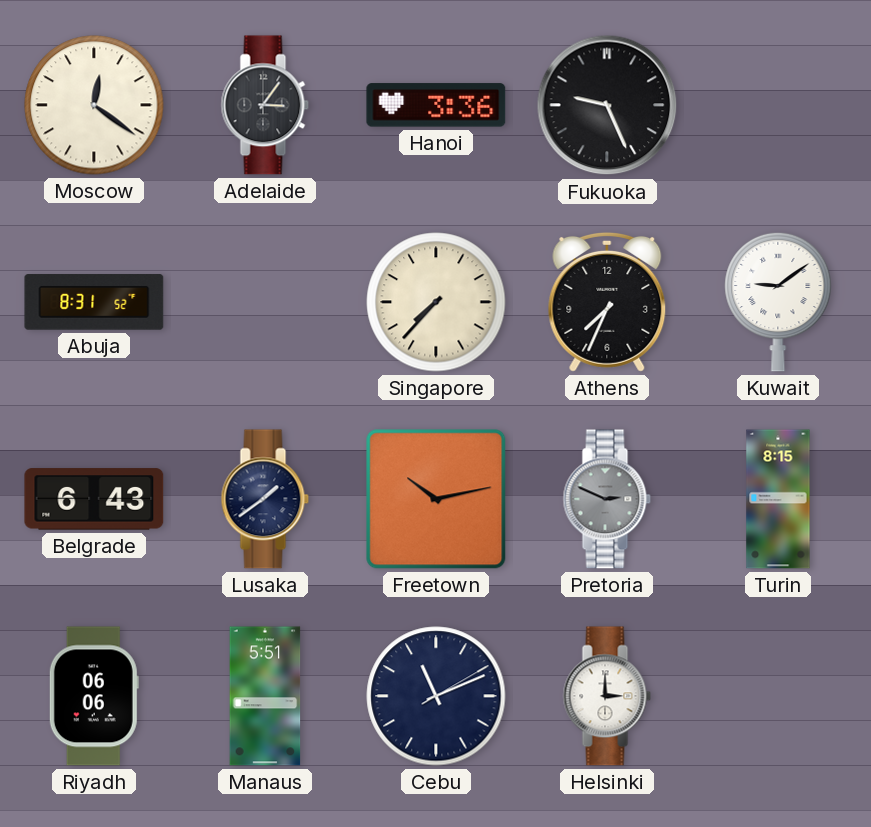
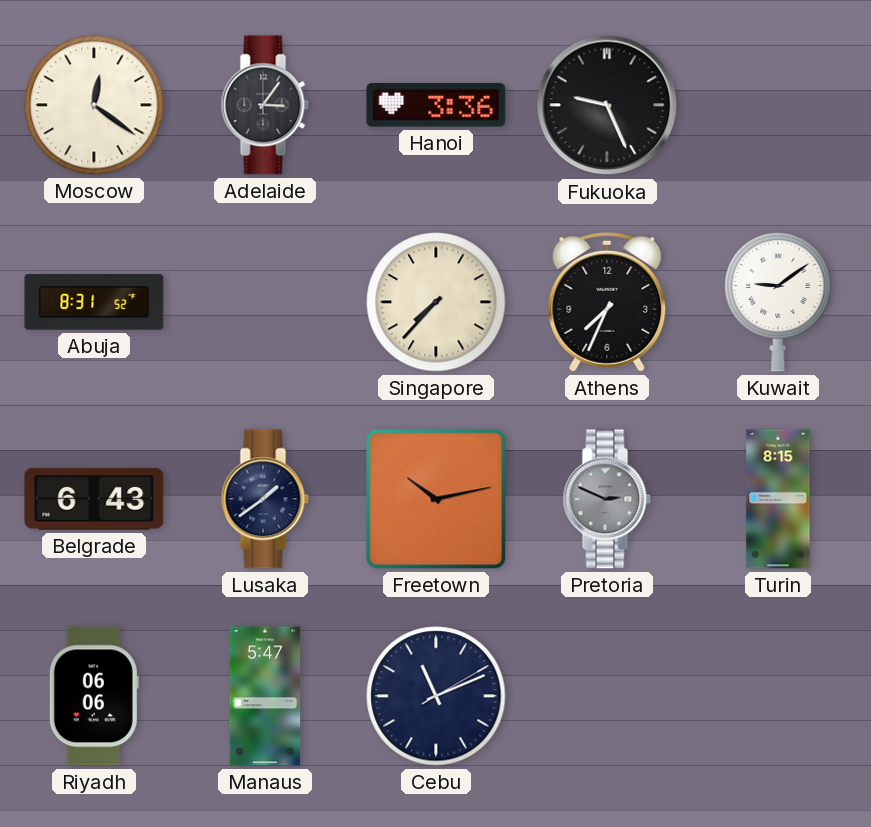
Manaus: 5:51 -> 5:47 (265, 696)
Helsinki: 3:00 -> none (607, 696)
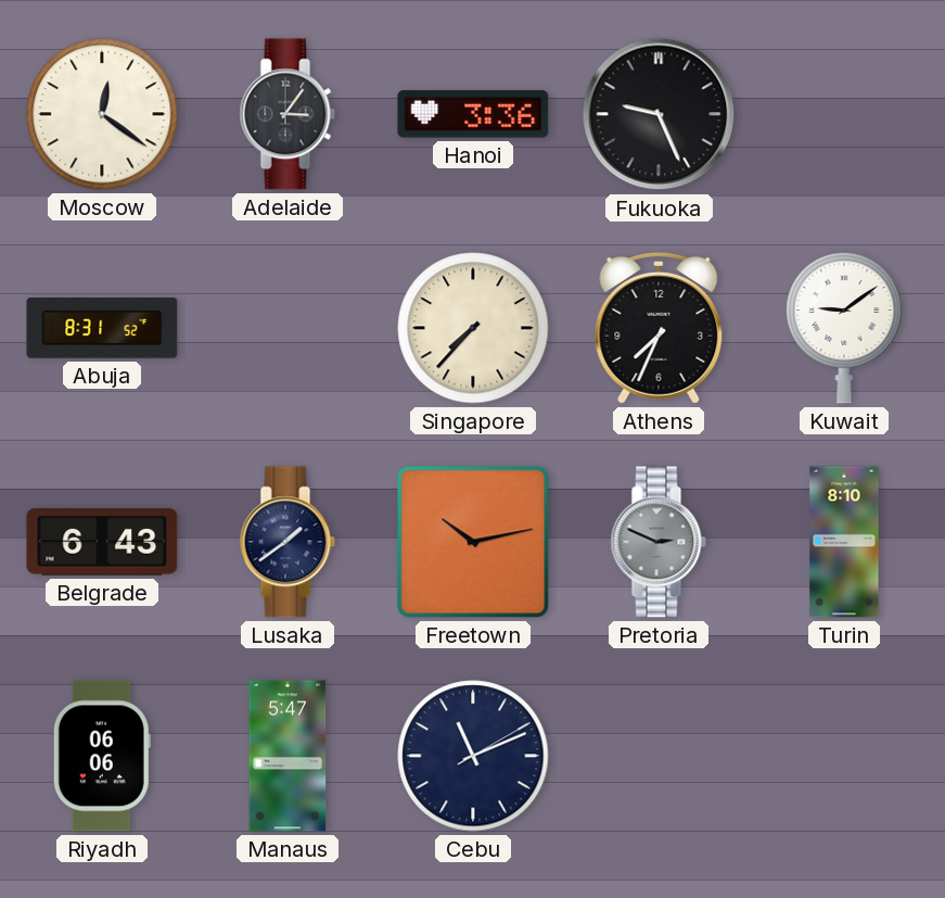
Turin: 8:15 -> 8:10 (844, 542)
